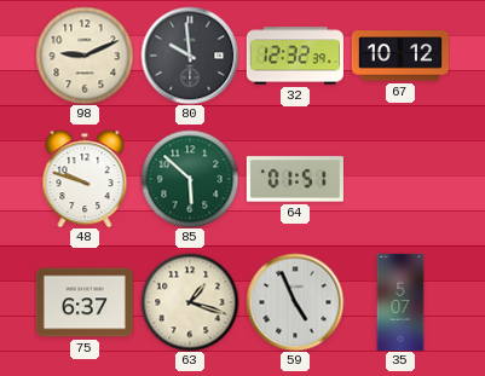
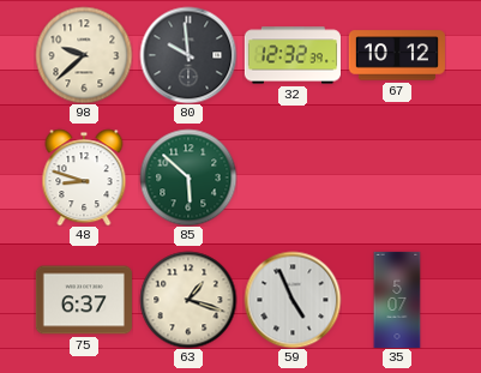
98: 9:11 -> 9:38 (84, 55)
48: 9:48 -> 8:48 (84, 178)
64: 01:51 -> none (295, 179)
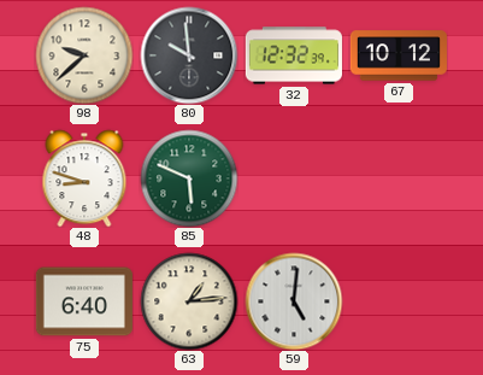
85: 5:52 -> 5:49 (189, 178)
75: 6:37 -> 6:40 (84, 301)
63: 1:18 -> 1:14 (189, 301)
59: 4:56 -> 5:01 (294, 301)
35: 5:07 -> none (397, 299)
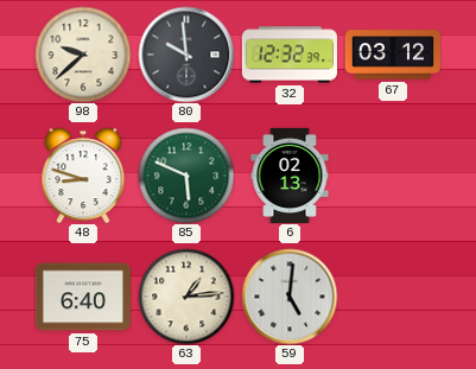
67: 10:12 -> 03:12 (393, 55)
6: none -> 02:13 (290, 176)
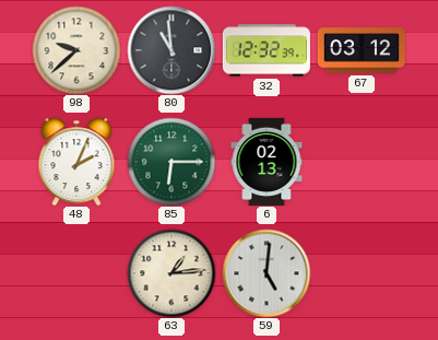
80: 9:59 -> 10:59 (171, 50)
48: 8:48 -> 2:04 (76, 162)
85: 5:49 -> 6:15 (171, 162)
75: 6:40 -> none (83, 297)
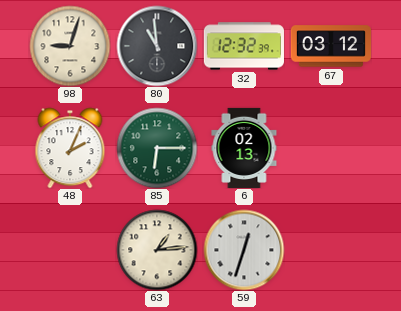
98: 9:38 -> 9:03 (70, 46)
59: 5:01 -> 12:33 (244, 250)
